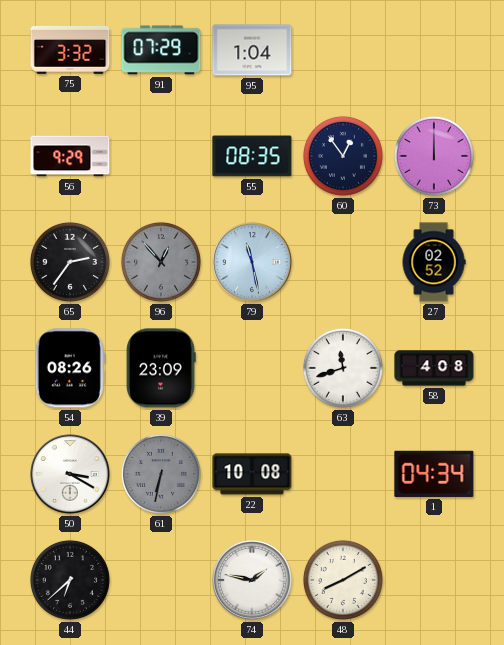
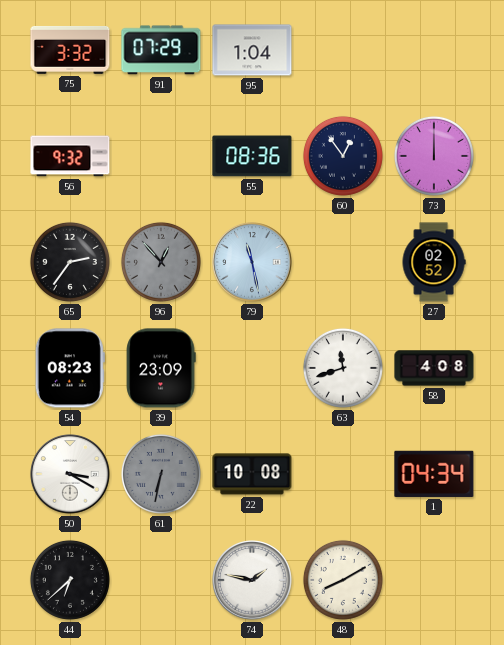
56: 9:29 -> 9:32 (70, 156)
55: 08:35 -> 08:36 (252, 156)
54: 08:26 -> 08:23 (70, 368)
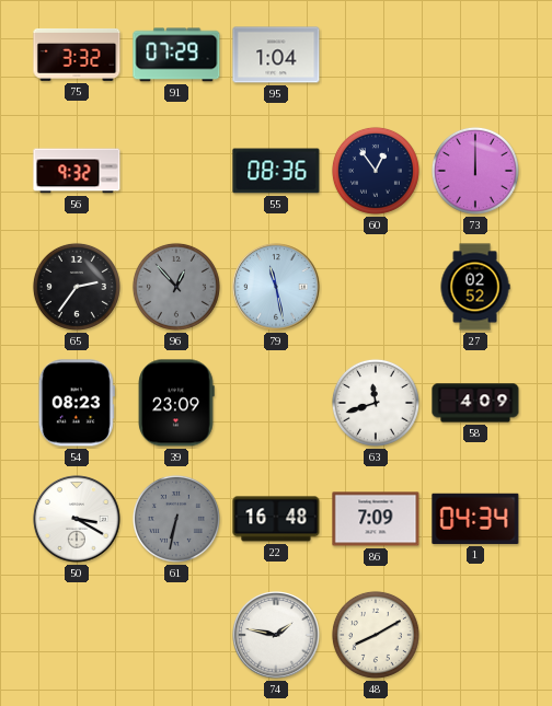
58: 4:08 -> 4:09 (475, 403)
22: 10:08 -> 16:48 (276, 519)
86: none -> 7:09 (376, 519)
44: 6:38 -> none (70, 580)
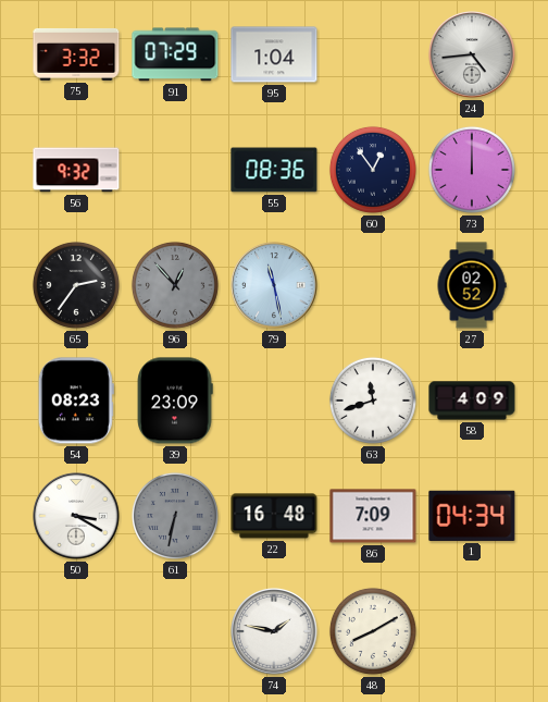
24: none -> 4:44 (472, 54)
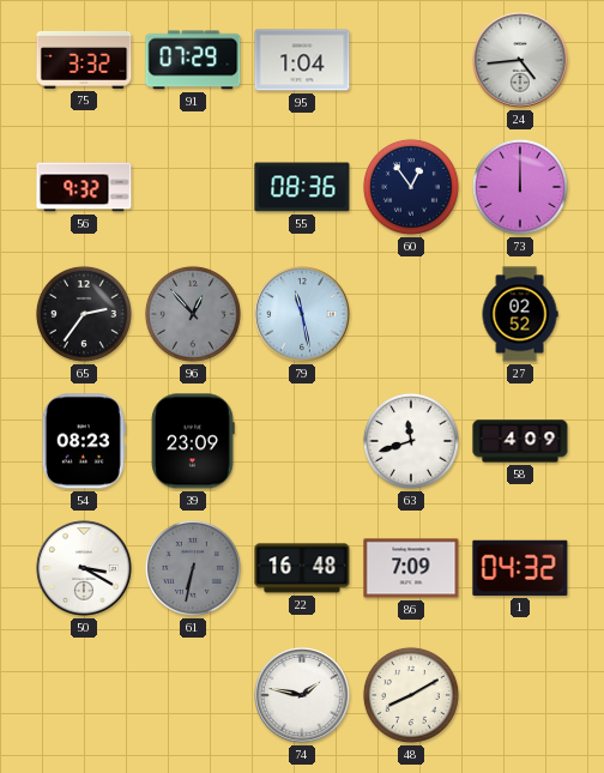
1: 04:34 -> 04:32 (520, 568)
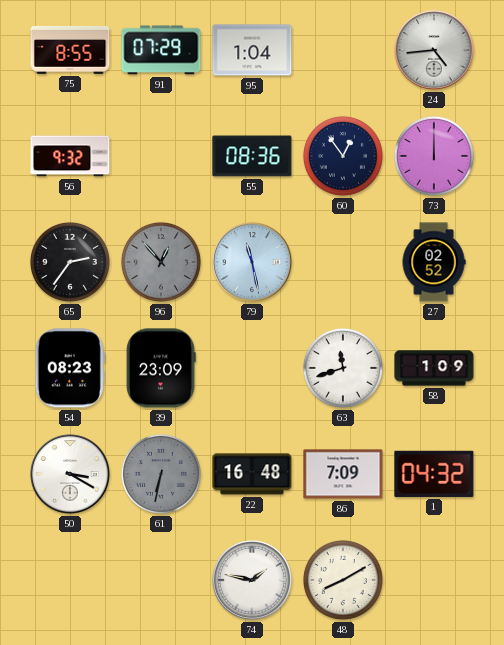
75: 3:32 -> 8:55 (70, 50)
58: 4:09 -> 1:09 (434, 368)
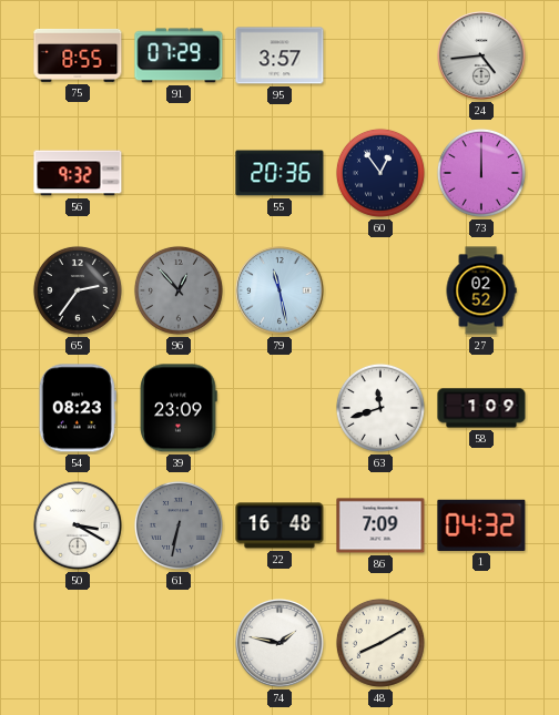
95: 1:04 -> 3:57 (279, 55)
55: 08:36 -> 20:36 (279, 173)
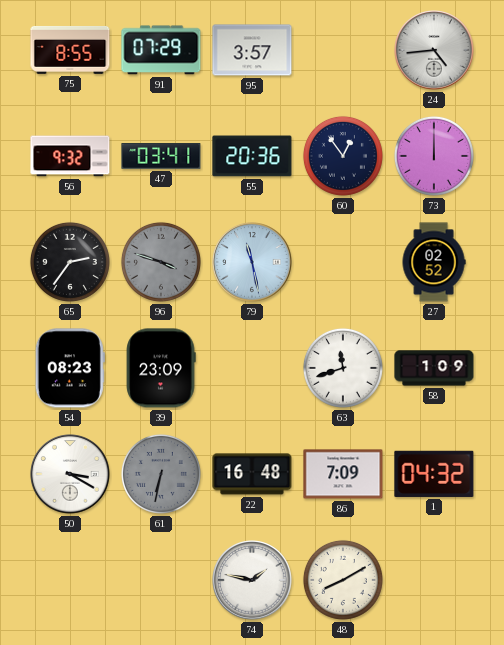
47: none -> 03:41 (161, 157)
96: 12:53 -> 3:48 (161, 262)
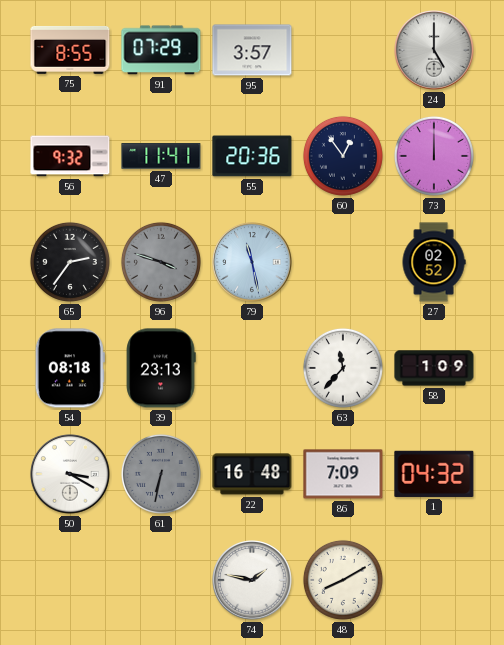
24: 4:44 -> 5:00 (434, 50)
47: 03:41 -> 11:41 (161, 157)
54: 08:23 -> 08:18 (70, 368)
39: 23:09 -> 23:13 (161, 368)
63: 11:42 -> 11:37 (343, 368)
